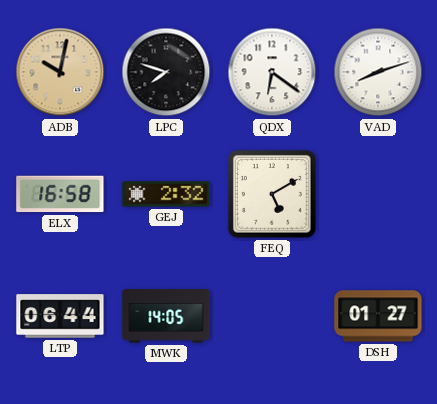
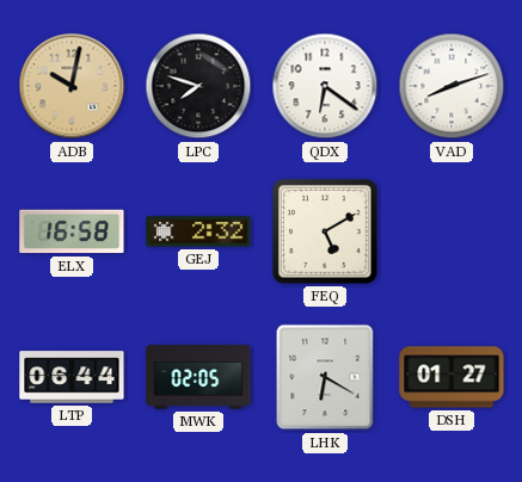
MWK: 14:05 -> 02:05 (198, 377)
LHK: none -> 6:20 (325, 377)
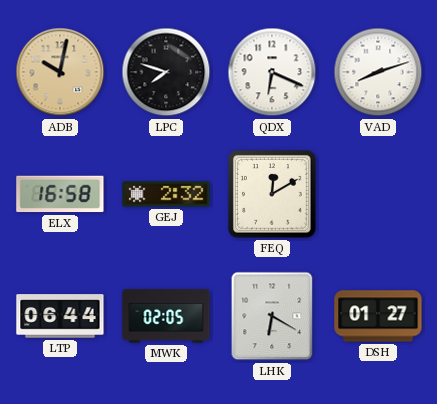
QDX: 6:21 -> 6:19 (272, 72)
FEQ: 5:10 -> 12:10 (272, 194)
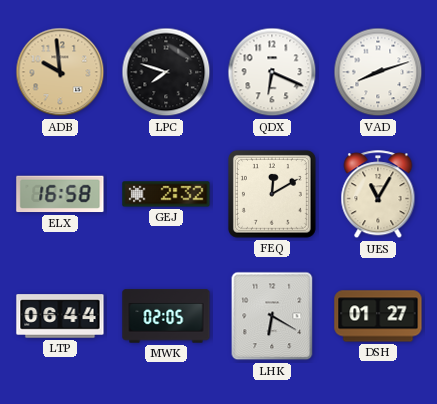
ADB: 10:02 -> 9:59 (60, 72)
UES: none -> 11:05 (378, 195)
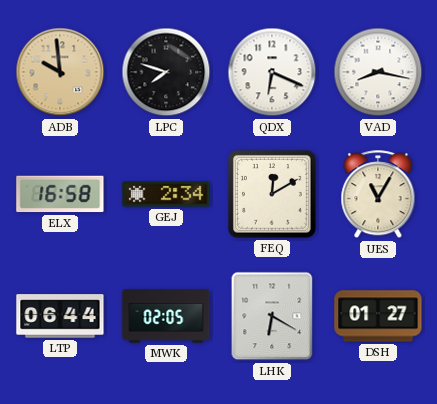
VAD: 8:12 -> 8:17 (378, 72)
GEJ: 2:32 -> 2:34 (166, 194)
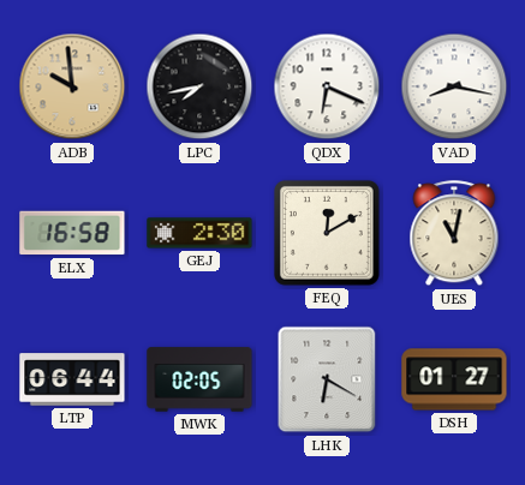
LPC: 7:48 -> 7:43 (199, 86)
GEJ: 2:34 -> 2:30 (199, 233)
UES: 11:05 -> 11:02 (454, 234)
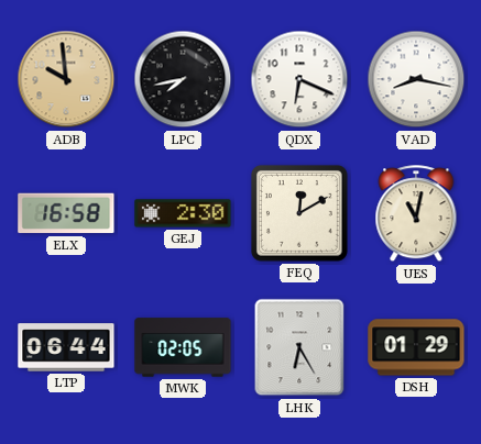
LHK: 6:20 -> 6:25 (299, 347)
DSH: 01:27 -> 01:29 (416, 347)
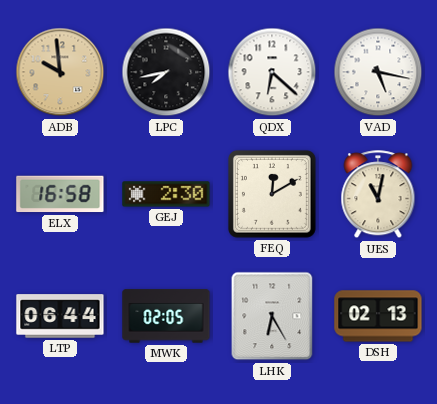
QDX: 6:19 -> 6:22 (272, 72)
VAD: 8:17 -> 5:17 (378, 72)
DSH: 01:29 -> 02:13 (378, 316)
